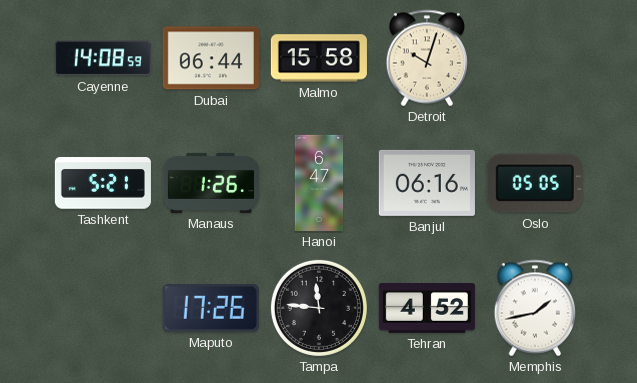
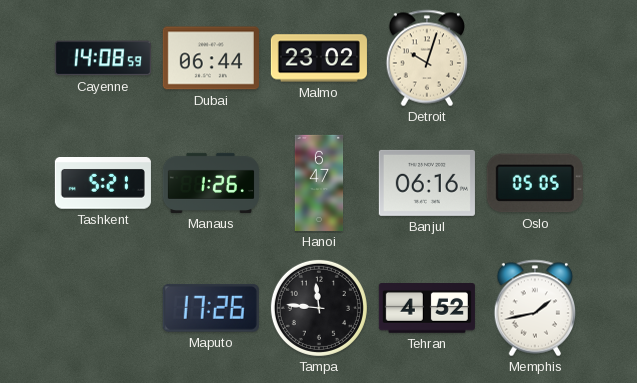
Malmo: 15:58 -> 23:02 (319, 58)
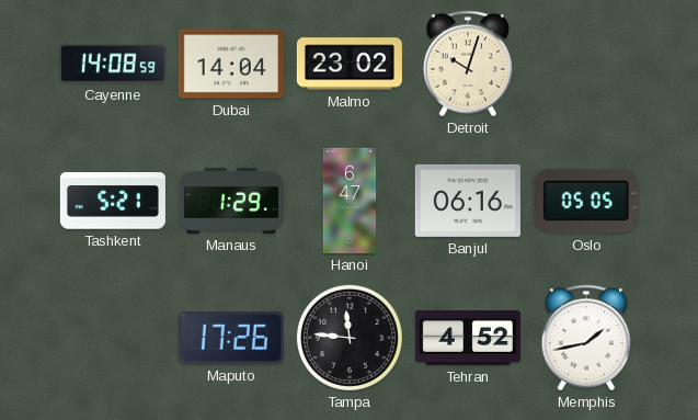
Dubai: 06:44 -> 14:04 (231, 64)
Manaus: 1:26 -> 1:29 (231, 201)
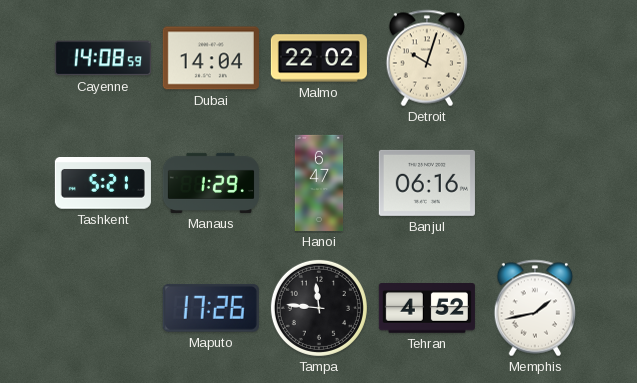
Malmo: 23:02 -> 22:02 (319, 58)
Oslo: 05:05 -> none (586, 201)
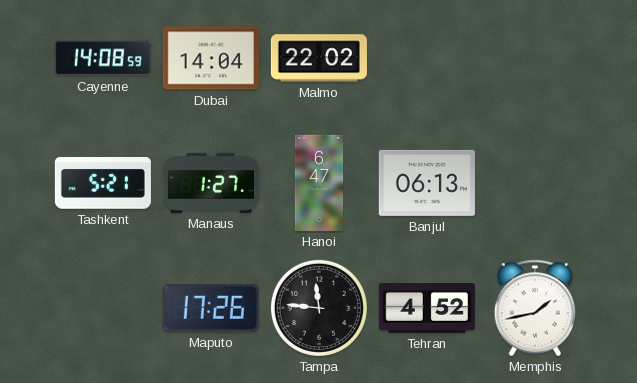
Detroit: 10:03 -> none (427, 58)
Manaus: 1:29 -> 1:27 (211, 183)
Banjul: 06:16 -> 06:13 (427, 183)
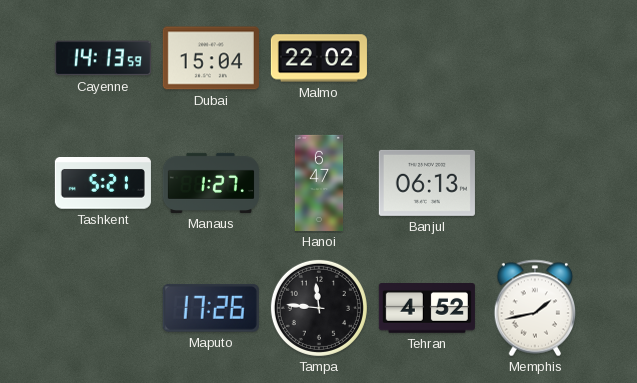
Cayenne: 14:08 -> 14:13 (103, 58)
Dubai: 14:04 -> 15:04 (211, 58)
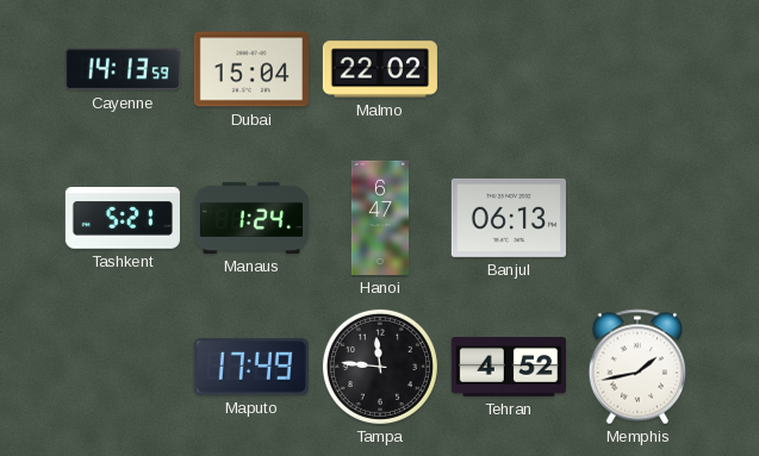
Manaus: 1:27 -> 1:24 (251, 218)
Maputo: 17:26 -> 17:49 (251, 367)
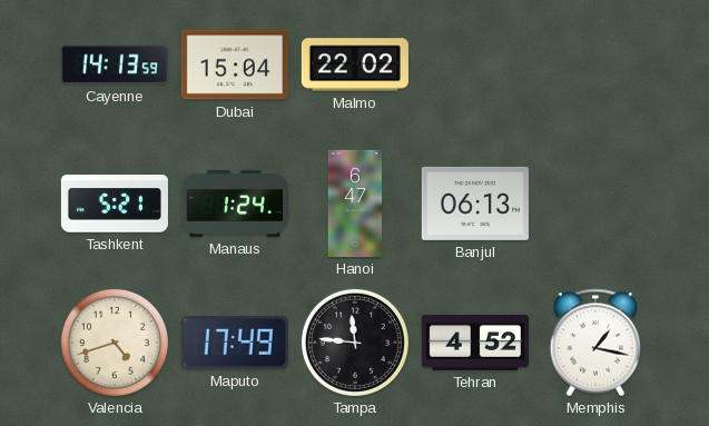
Valencia: none -> 4:42 (115, 343)
Memphis: 1:43 -> 1:17 (595, 343)
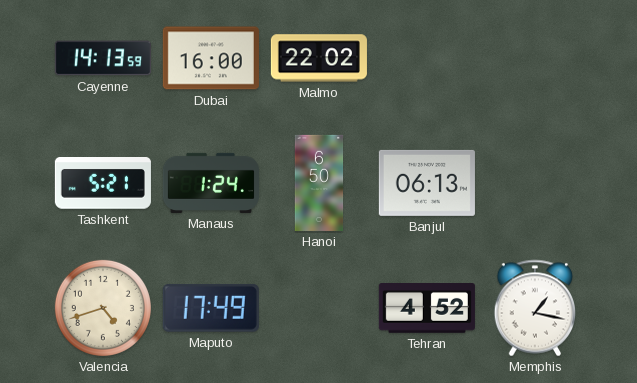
Dubai: 15:04 -> 16:00 (211, 58)
Hanoi: 6:47 -> 6:50 (319, 183)
Tampa: 11:46 -> none (355, 343)
